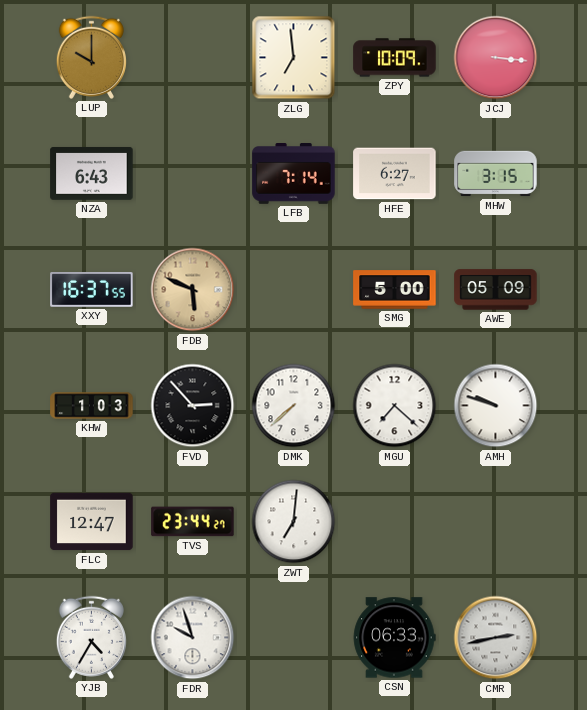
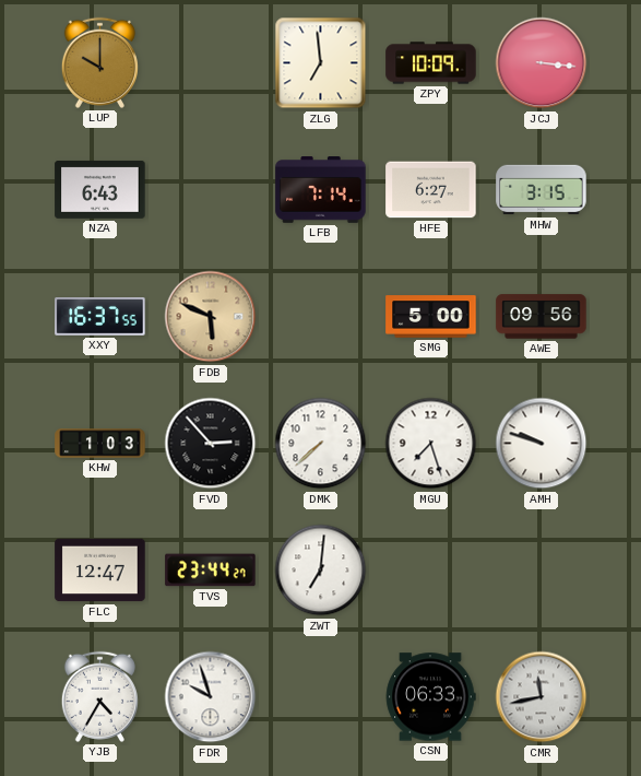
AWE: 05:09 -> 09:56 (542, 317)
MGU: 7:22 -> 7:27 (431, 444)
CMR: 2:43 -> 11:43 (542, 697)
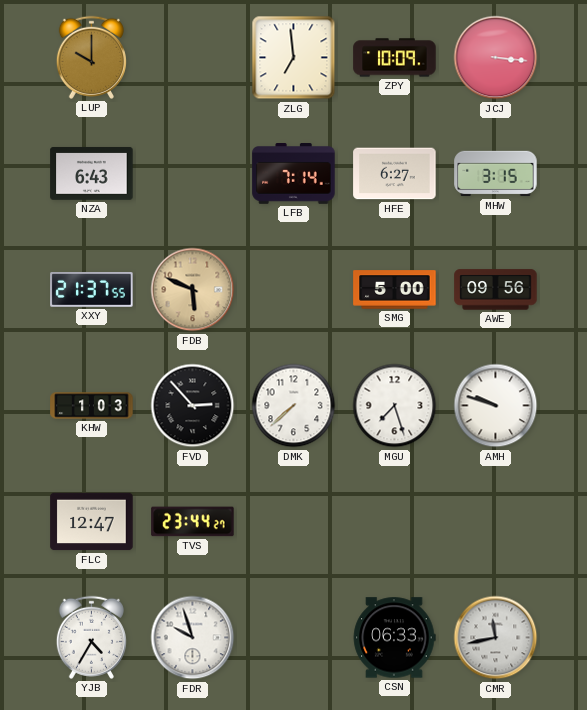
XXY: 16:37 -> 21:37 (92, 290)
ZWT: 7:01 -> none (321, 571)
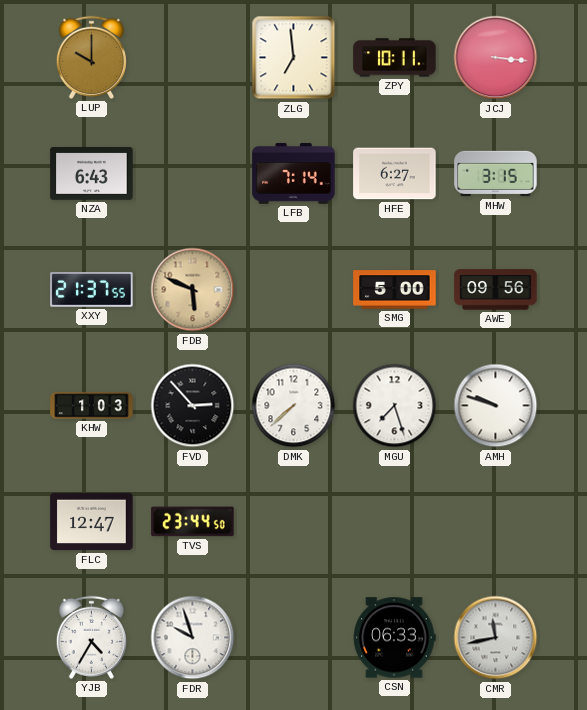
ZPY: 10:09 -> 10:11 (395, 58)
TVS: 23:44:27 -> 23:44:50 (193, 522)
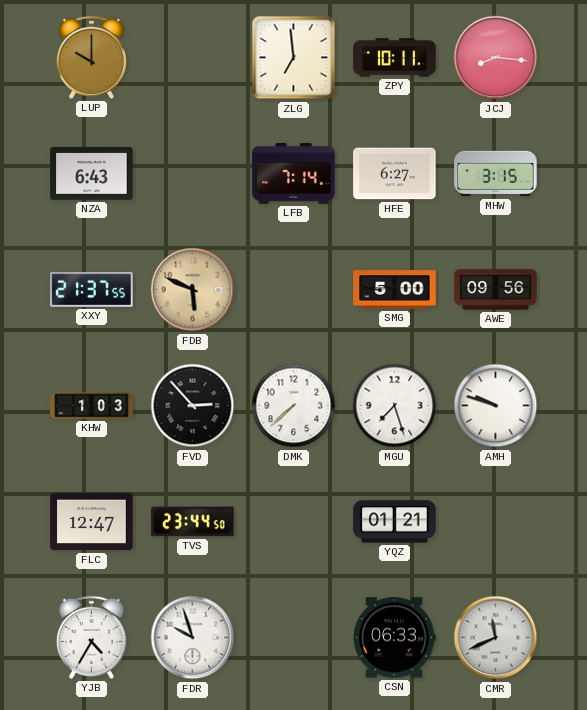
JCJ: 3:16 -> 8:16 (496, 58)
YQZ: none -> 01:21 (395, 522)
CMR: 11:43 -> 11:41 (496, 638)
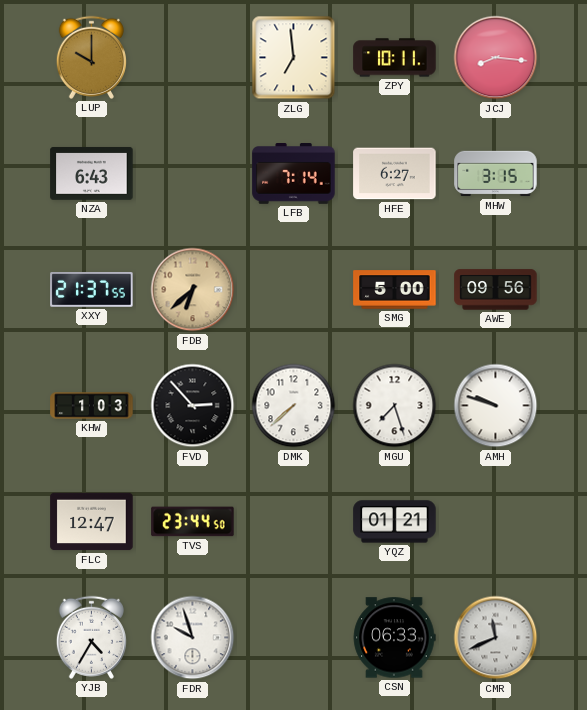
FDB: 5:49 -> 6:38 (193, 290)
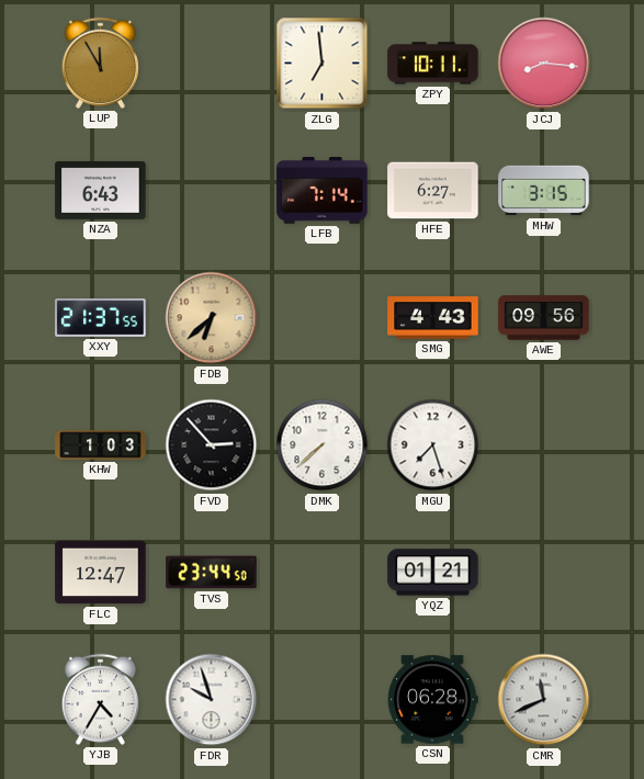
LUP: 10:00 -> 11:55 (100, 63)
SMG: 5:00 -> 4:43 (433, 318)
AMH: 9:48 -> none (496, 406)
CSN: 06:33 -> 06:28 (432, 700)
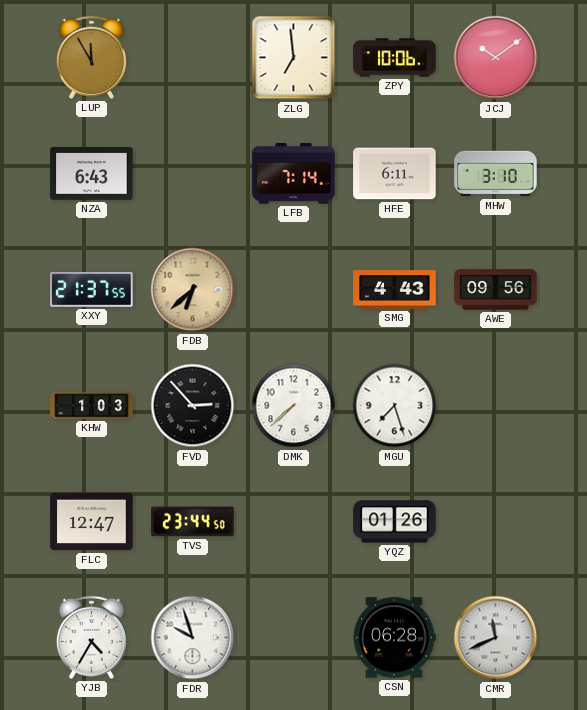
ZPY: 10:11 -> 10:06 (395, 58)
JCJ: 8:16 -> 10:09 (496, 58)
HFE: 6:27 -> 6:11 (395, 174)
MHW: 3:15 -> 3:10 (496, 174)
YQZ: 01:21 -> 01:26 (395, 522)
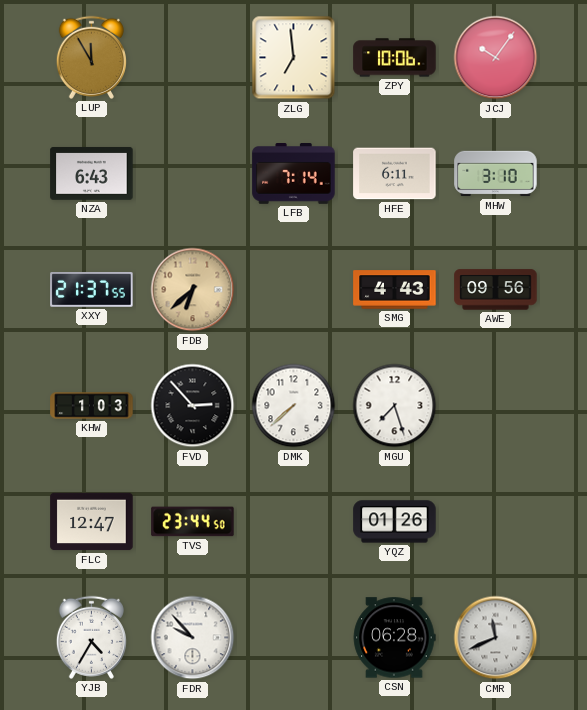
JCJ: 10:09 -> 10:06 (496, 58)
FDR: 9:57 -> 9:53 (193, 638)
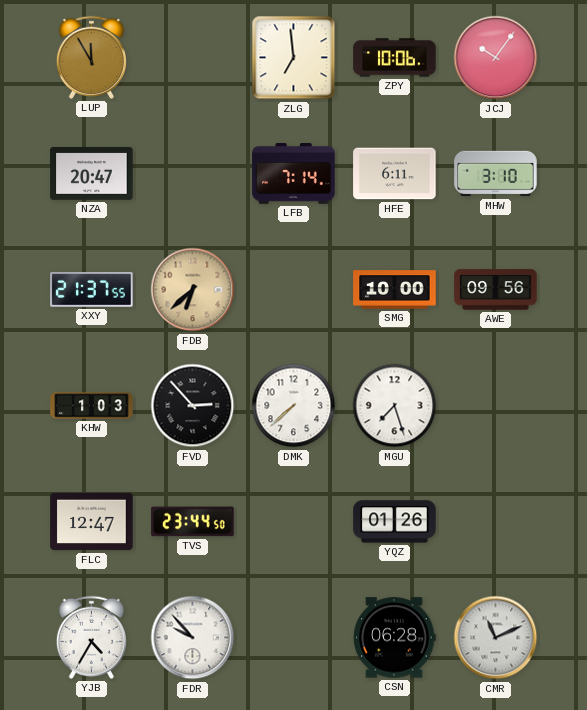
NZA: 6:43 -> 20:47 (92, 174)
SMG: 4:43 -> 10:00 (395, 290)
CMR: 11:41 -> 11:11 (496, 638)
